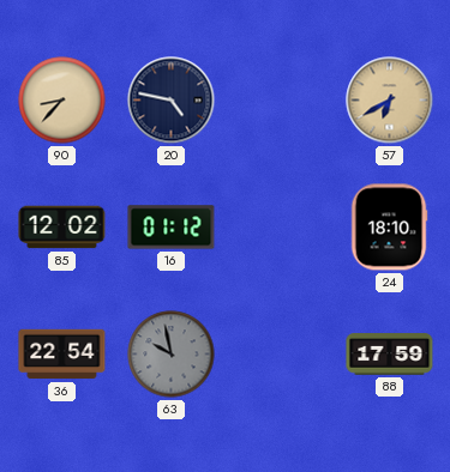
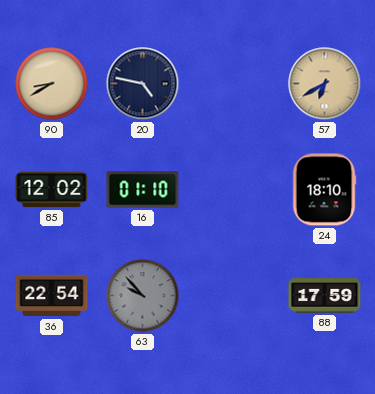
90: 8:37 -> 8:40 (52, 84)
16: 01:12 -> 01:10 (143, 190)
63: 9:58 -> 9:53 (143, 296)
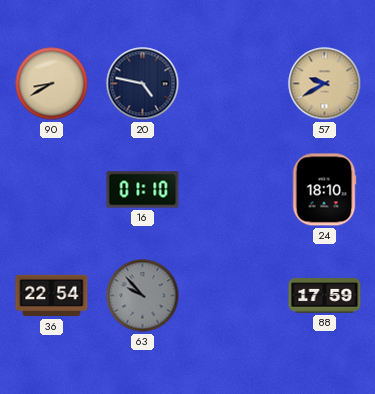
57: 6:40 -> 9:40 (325, 84)
85: 12:02 -> none (52, 190)
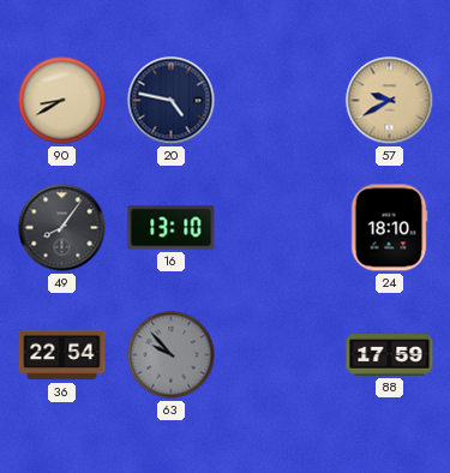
49: none -> 8:06 (62, 228)
16: 01:10 -> 13:10 (172, 228)
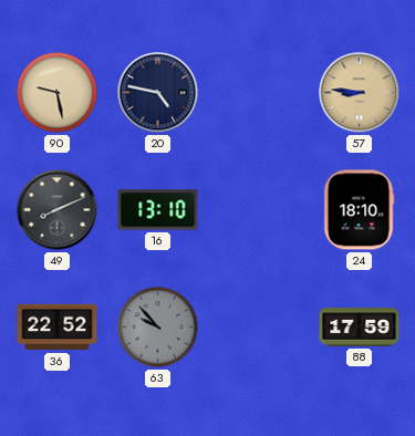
90: 8:40 -> 9:28 (58, 93)
57: 9:40 -> 8:46 (360, 93)
49: 8:06 -> 8:11 (58, 210)
36: 22:54 -> 22:52 (58, 328)
